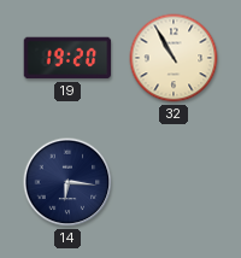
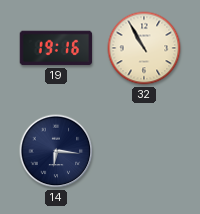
19: 19:20 -> 19:16 (56, 48)
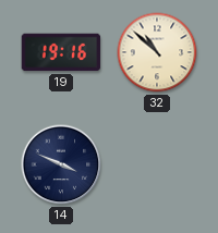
32: 10:55 -> 10:52 (157, 52)
14: 6:16 -> 3:49 (61, 164)
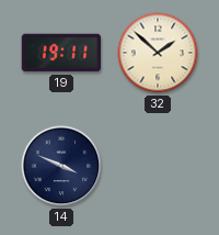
19: 19:16 -> 19:11 (61, 53)
32: 10:52 -> 1:52 (158, 53)
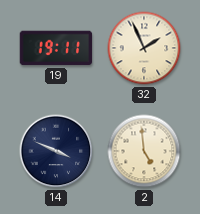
32: 1:52 -> 1:56 (144, 48)
2: none -> 4:59 (144, 151)
